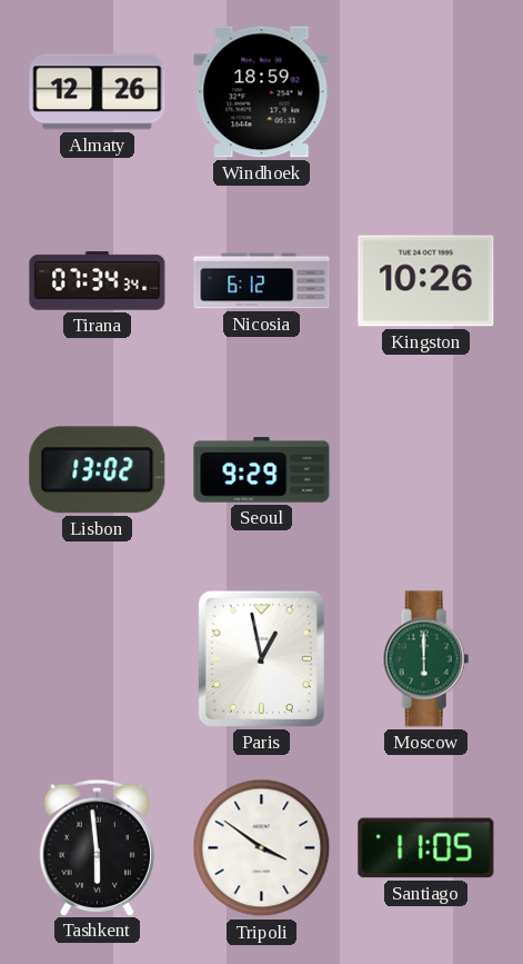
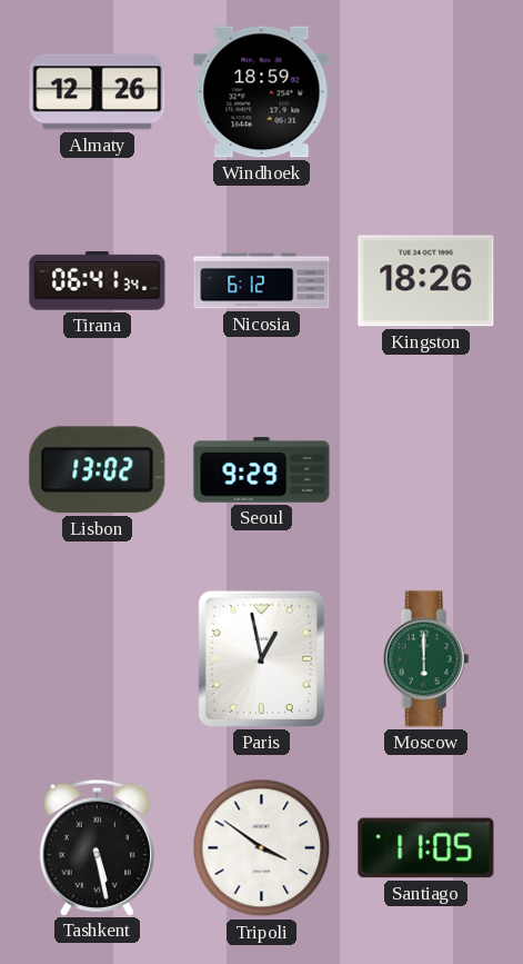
Tirana: 07:34 -> 06:41 (98, 281)
Kingston: 10:26 -> 18:26 (426, 281)
Tashkent: 5:59 -> 5:28 (97, 847)
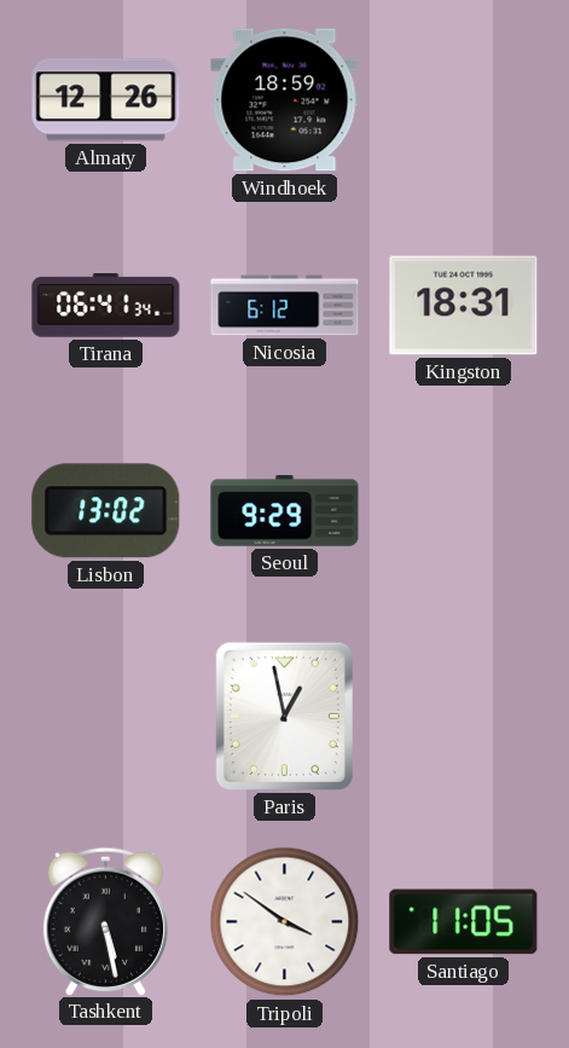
Kingston: 18:26 -> 18:31 (464, 306)
Moscow: 6:00 -> none (426, 659)
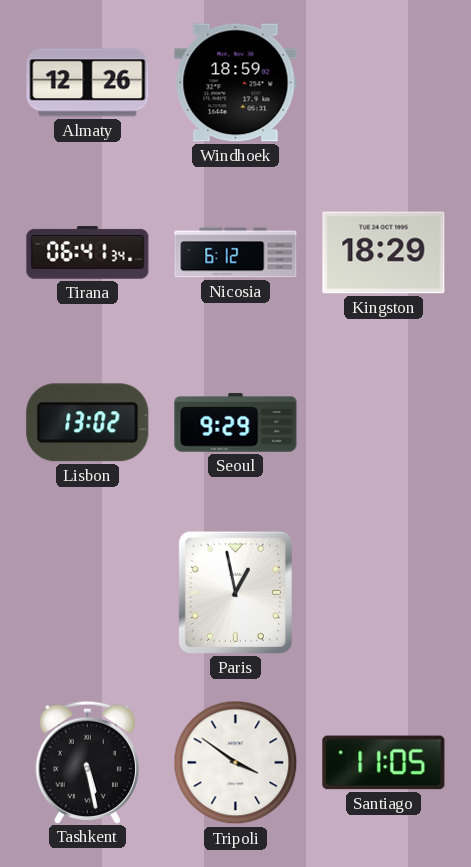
Kingston: 18:31 -> 18:29 (384, 253)
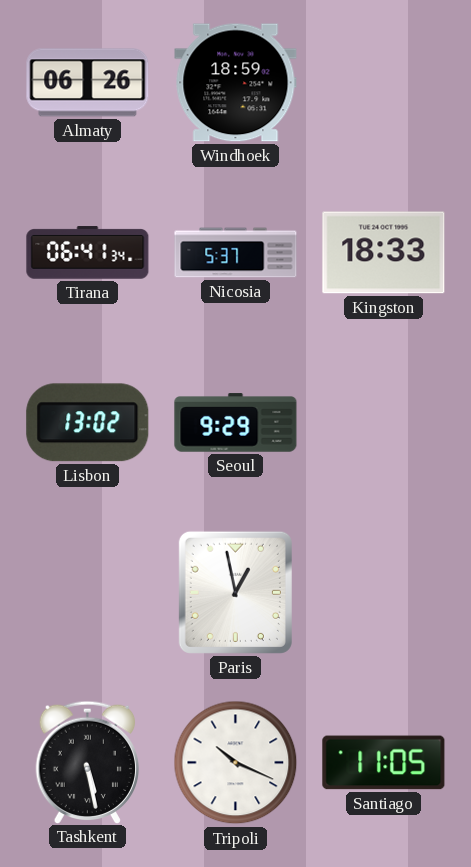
Almaty: 12:26 -> 06:26 (88, 83)
Nicosia: 6:12 -> 5:37 (236, 253)
Kingston: 18:29 -> 18:33 (384, 253)
Tripoli: 3:51 -> 10:19 (236, 763)
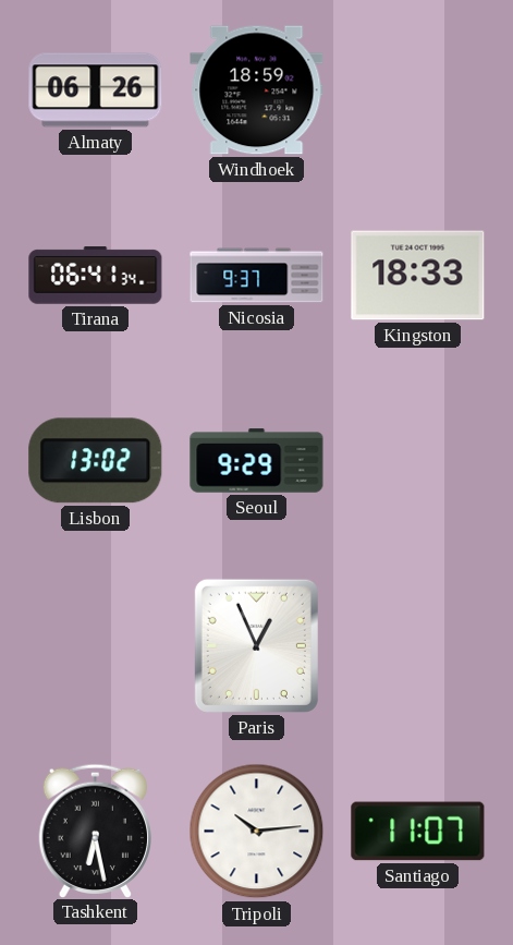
Nicosia: 5:37 -> 9:37 (257, 276)
Paris: 12:58 -> 12:56 (256, 645)
Tashkent: 5:28 -> 6:28 (95, 831)
Tripoli: 10:19 -> 10:14 (257, 832)
Santiago: 11:05 -> 11:07 (418, 832)
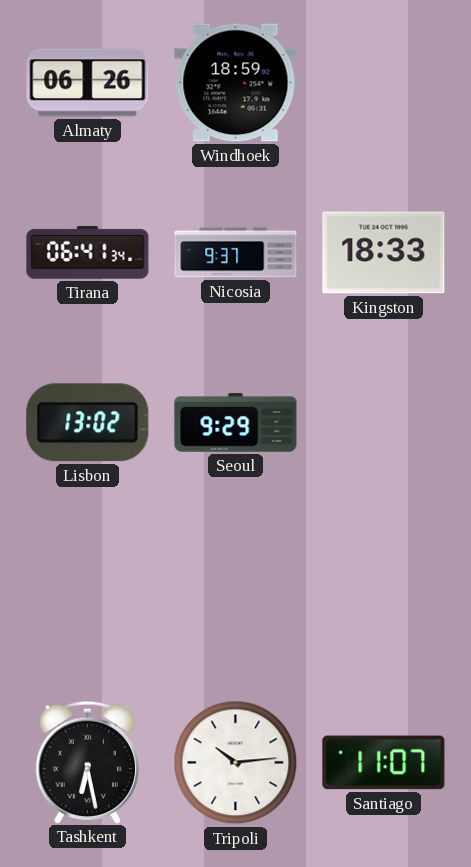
Paris: 12:56 -> none (256, 645)
